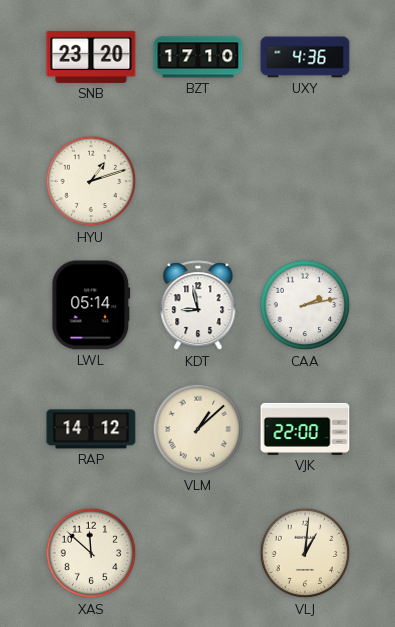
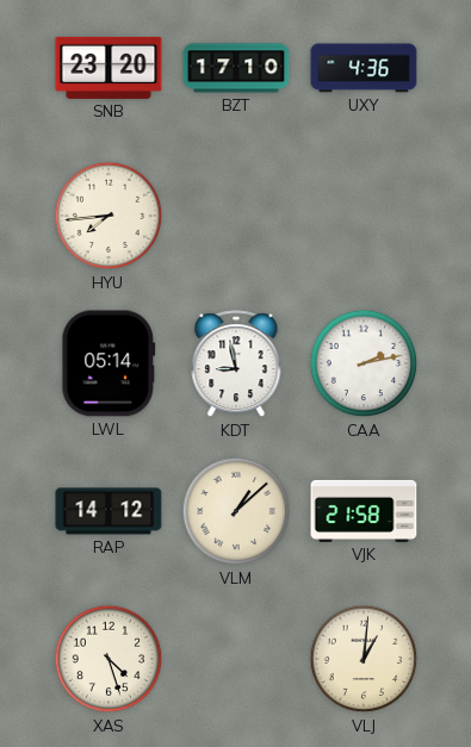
HYU: 1:12 -> 7:44 (109, 216)
VJK: 22:00 -> 21:58 (364, 511)
XAS: 11:52 -> 4:27 (109, 659)
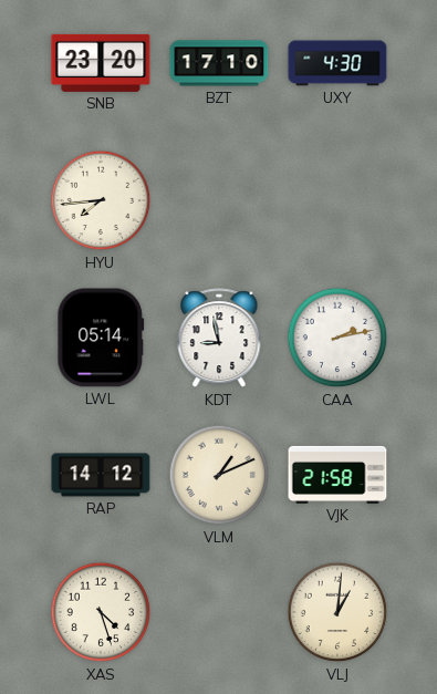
UXY: 4:36 -> 4:30 (337, 63)
VLM: 1:08 -> 1:11 (219, 475)
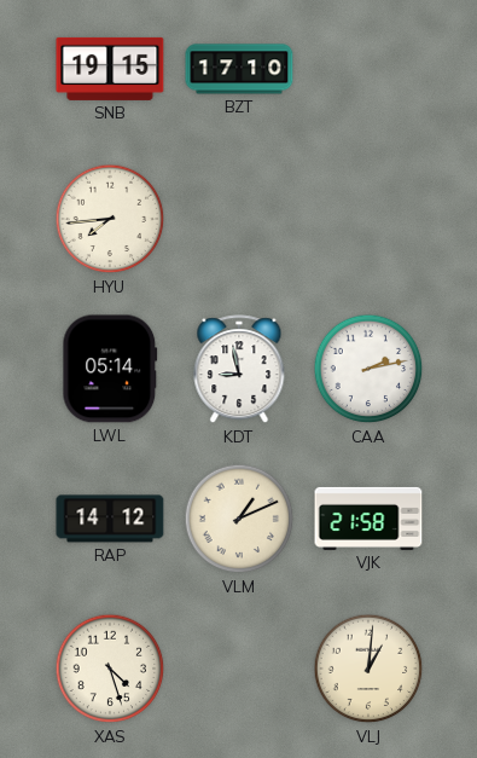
SNB: 23:20 -> 19:15 (110, 69)
UXY: 4:30 -> none (337, 63)
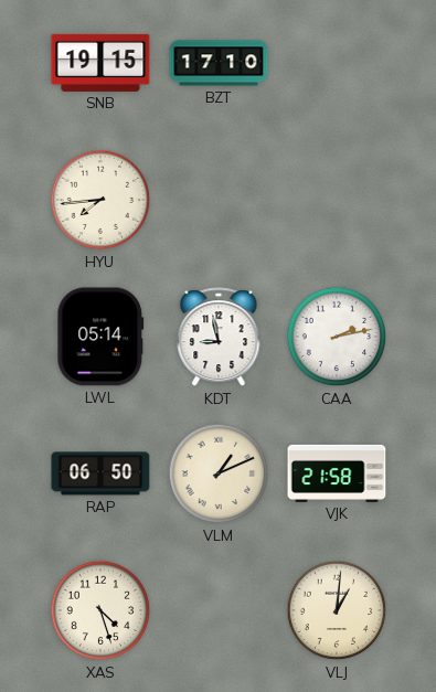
RAP: 14:12 -> 06:50 (100, 473)
